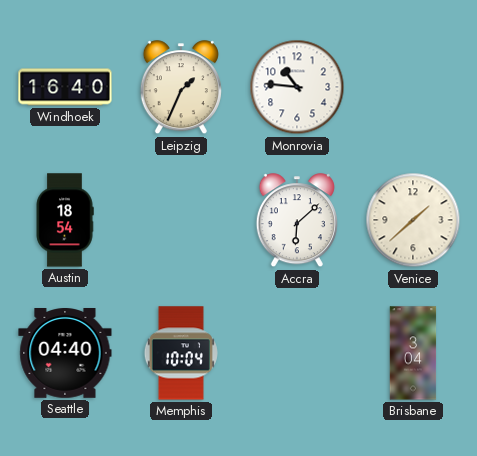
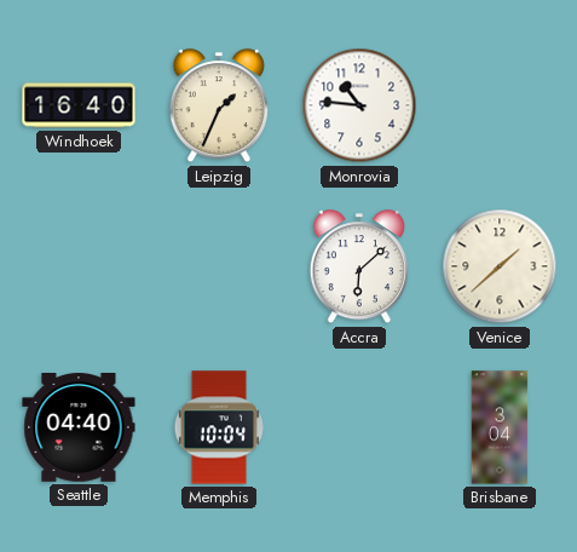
Austin: 18:54 -> none (65, 220)
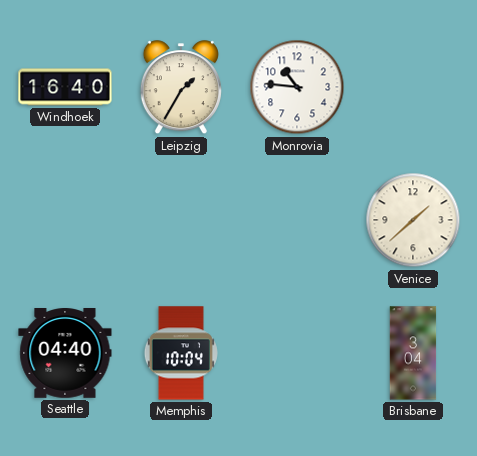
Leipzig: 1:34 -> 1:35 (181, 88)
Accra: 6:08 -> none (359, 268)
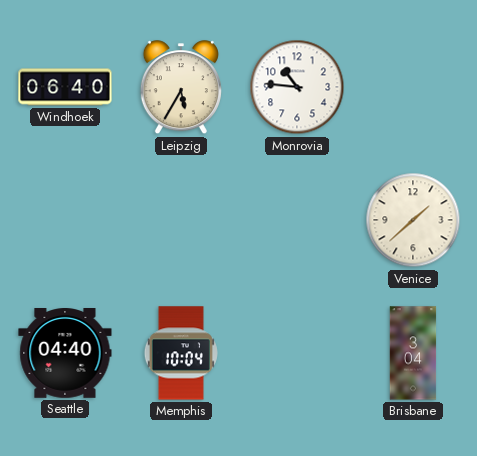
Windhoek: 16:40 -> 06:40 (65, 87)
Leipzig: 1:35 -> 5:35 (181, 88)
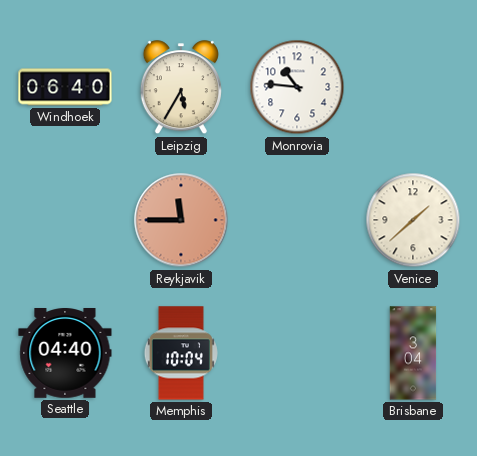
Reykjavik: none -> 11:45 (181, 220)
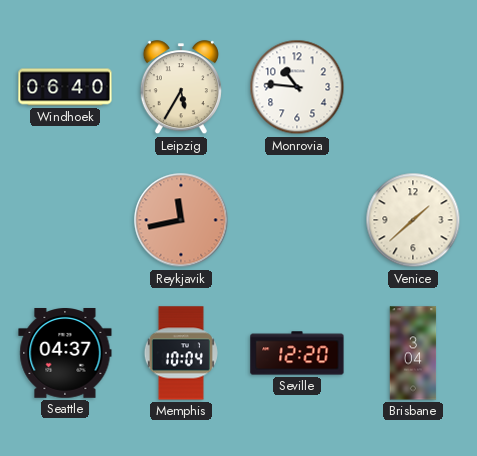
Reykjavik: 11:45 -> 11:43 (181, 220)
Seattle: 04:40 -> 04:37 (65, 354)
Seville: none -> 12:20 (297, 353)
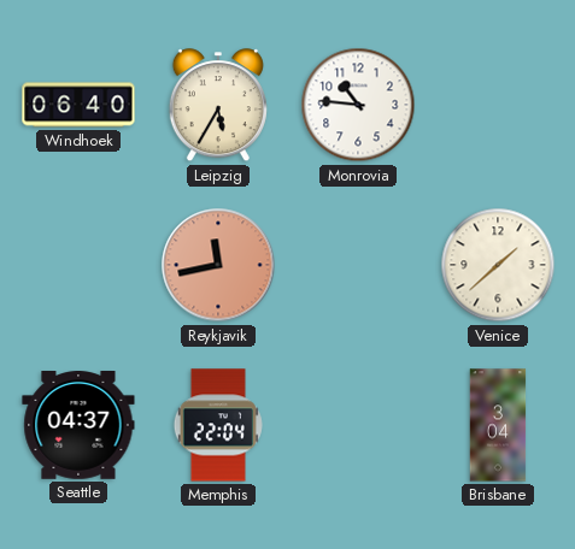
Memphis: 10:04 -> 22:04 (218, 425)
Seville: 12:20 -> none (297, 353)
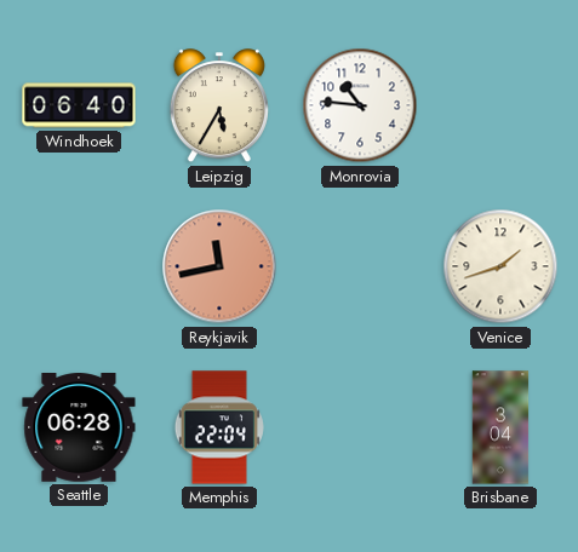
Venice: 1:38 -> 1:42 (500, 266)
Seattle: 04:37 -> 06:28 (79, 429)
